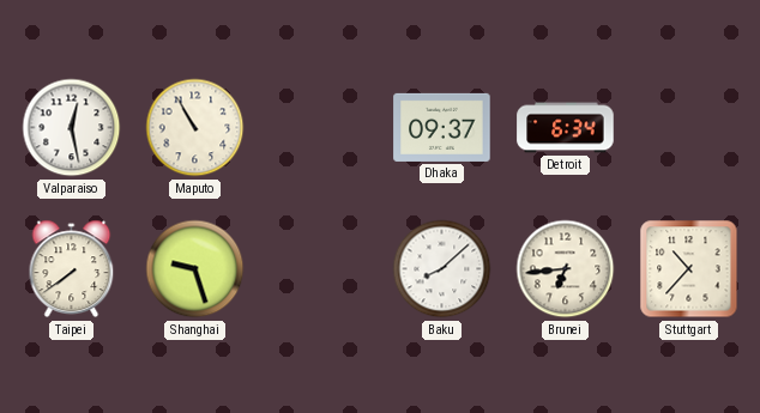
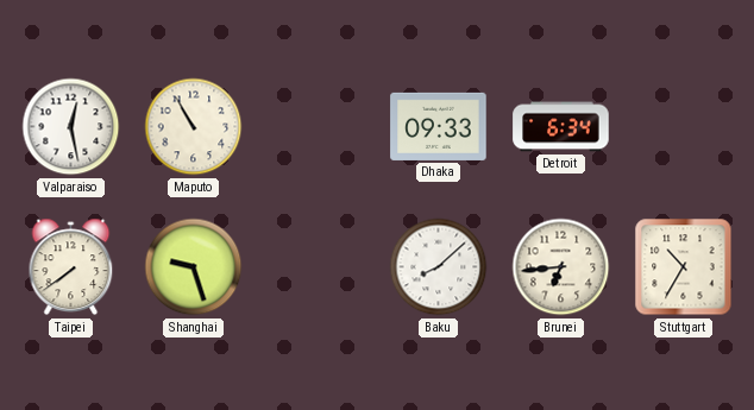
Dhaka: 09:37 -> 09:33 (439, 126)
Stuttgart: 10:37 -> 10:35 (684, 267)
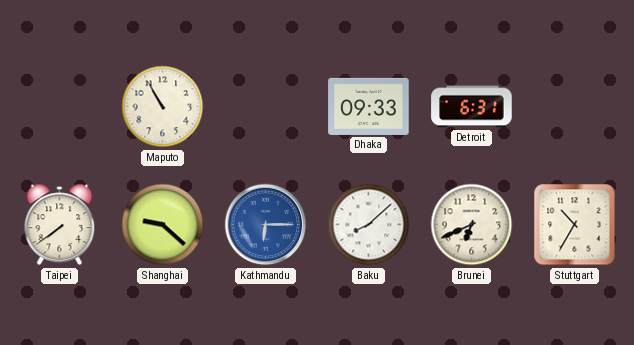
Valparaiso: 12:28 -> none (71, 127)
Detroit: 6:34 -> 6:31 (472, 107)
Shanghai: 9:27 -> 9:22 (163, 225)
Kathmandu: none -> 6:15 (266, 225)
Brunei: 6:44 -> 6:41 (472, 225)
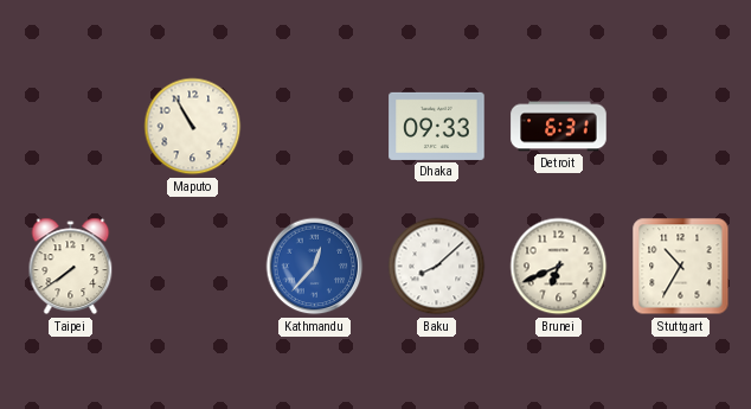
Shanghai: 9:22 -> none (163, 225)
Kathmandu: 6:15 -> 12:37 (315, 267)
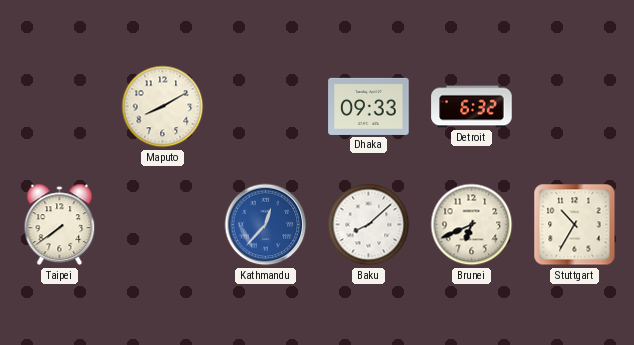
Maputo: 10:55 -> 8:10 (163, 107)
Detroit: 6:31 -> 6:32 (472, 107)
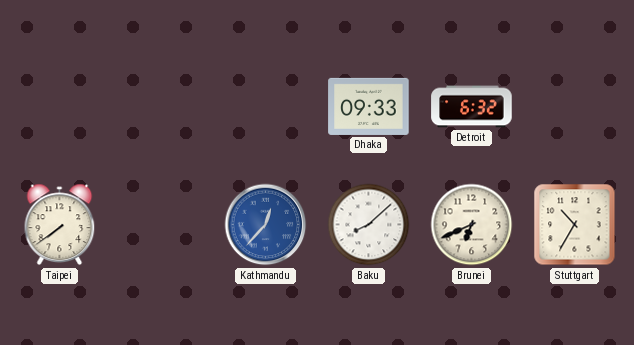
Maputo: 8:10 -> none (163, 107)
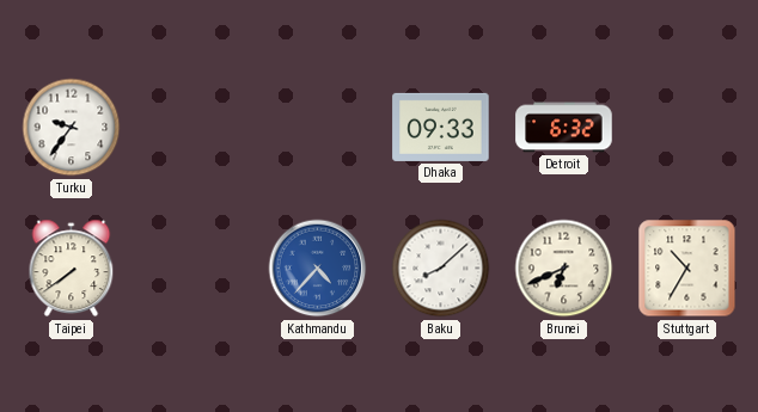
Turku: none -> 9:36 (72, 128)
Kathmandu: 12:37 -> 4:37 (318, 269)
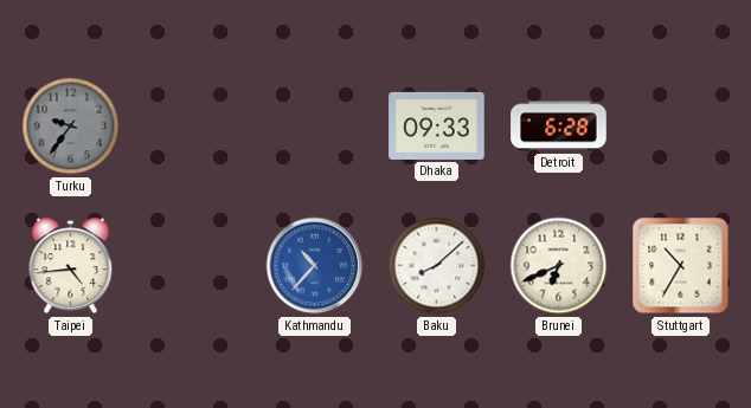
Turku dial: white -> grey (71, 127)
Detroit: 6:32 -> 6:28 (559, 127)
Taipei: 7:39 -> 4:44 (71, 266)
Kathmandu: 4:37 -> 10:37 (315, 266)
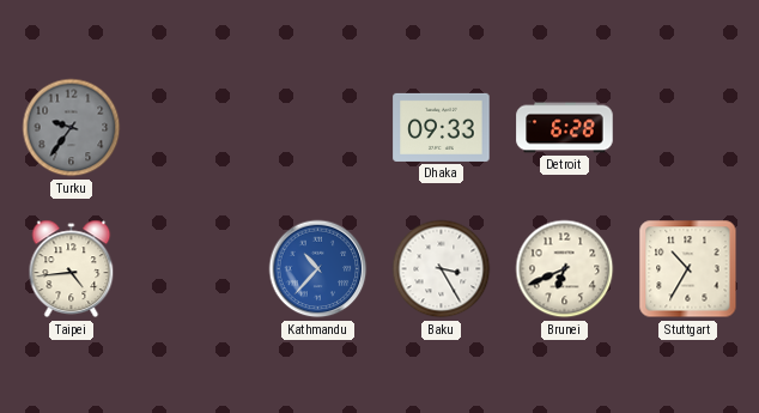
Baku: 8:08 -> 3:25 (442, 269)
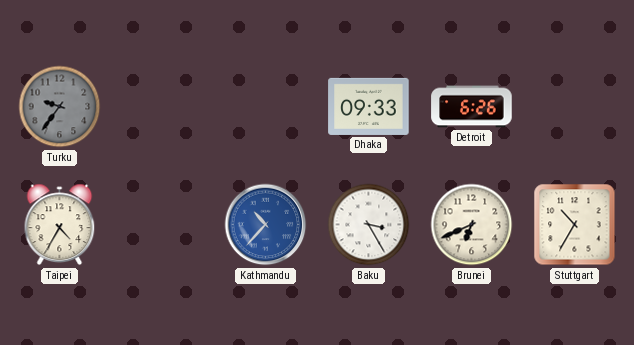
Detroit: 6:28 -> 6:26 (472, 107)
Taipei: 4:44 -> 4:35 (60, 225)
